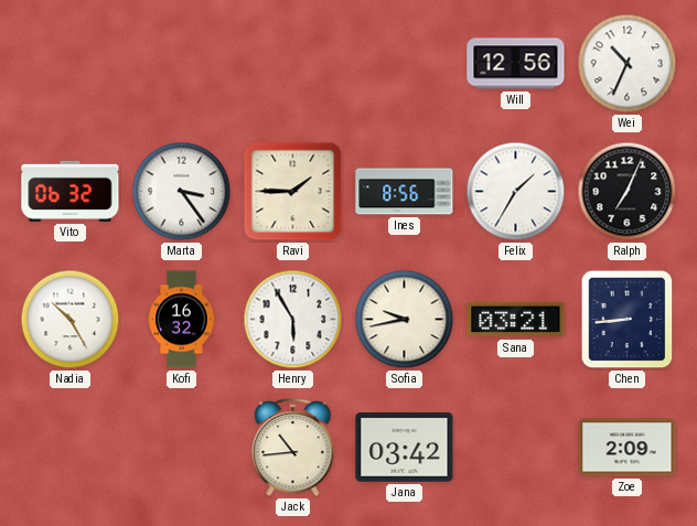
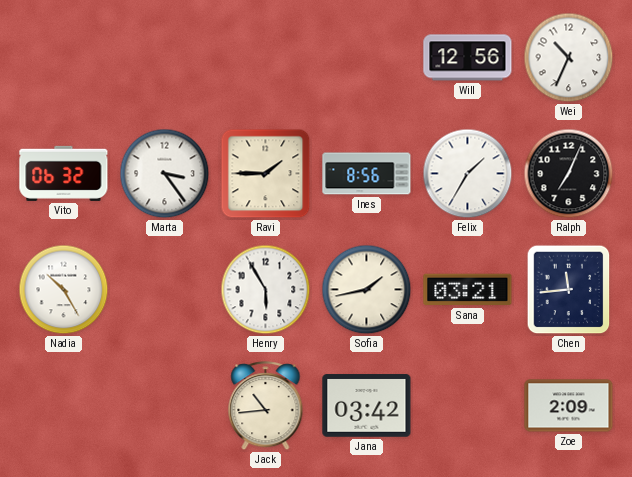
Kofi: 16:32 -> none (182, 320)
Sofia: 9:43 -> 1:43 (367, 290)
Chen: 8:44 -> 11:44 (569, 290)
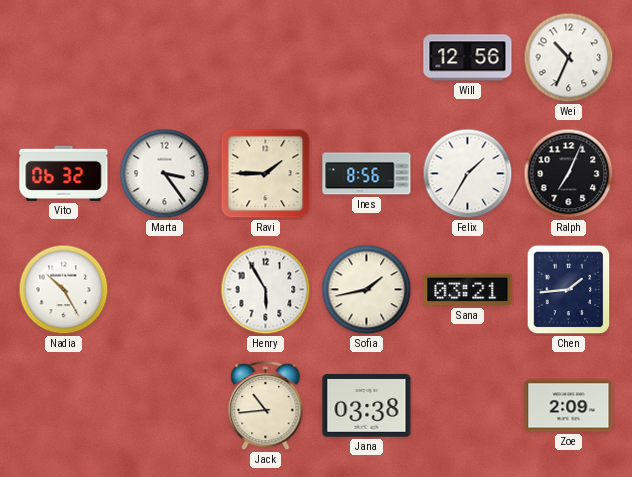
Chen: 11:44 -> 1:44 (569, 290)
Jana: 03:42 -> 03:38 (367, 406)
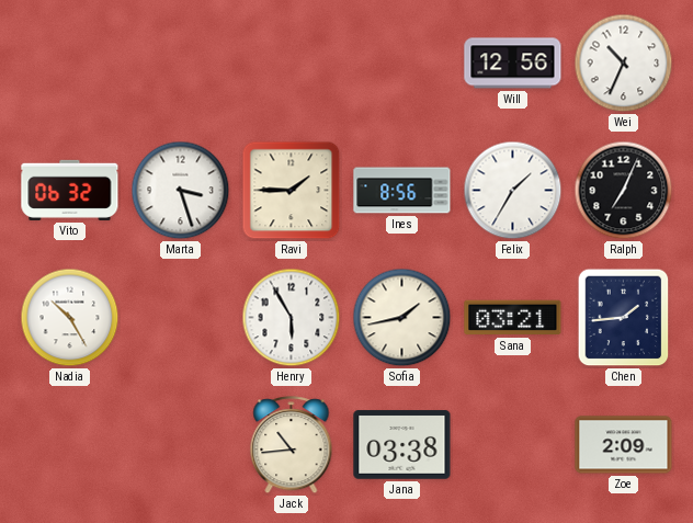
Marta: 3:24 -> 3:27 (181, 191)
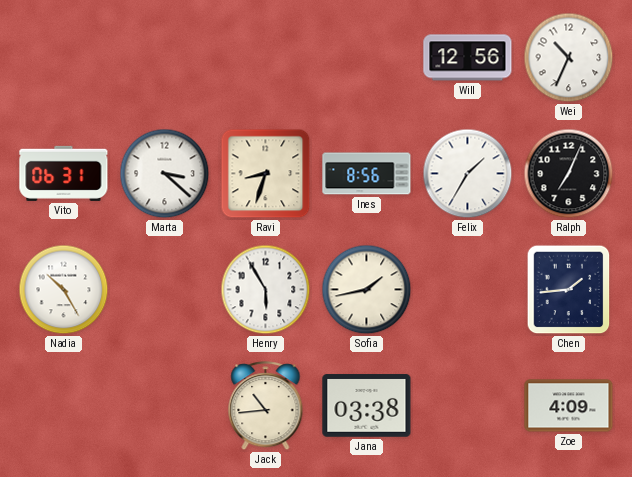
Vito: 06:32 -> 06:31 (64, 173)
Marta: 3:27 -> 3:22 (165, 174)
Ravi: 1:45 -> 8:33 (266, 174)
Sana: 03:21 -> none (513, 318)
Zoe: 2:09 -> 4:09 (569, 406)
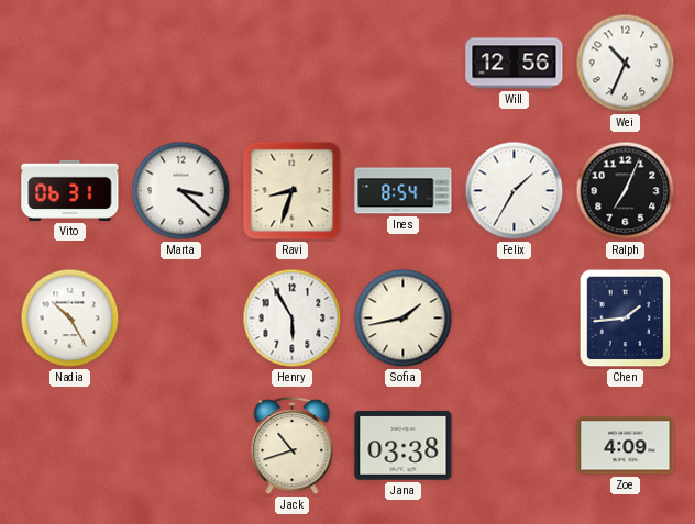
Ines: 8:56 -> 8:54 (404, 191)
Jack: 10:44 -> 10:42 (293, 446)
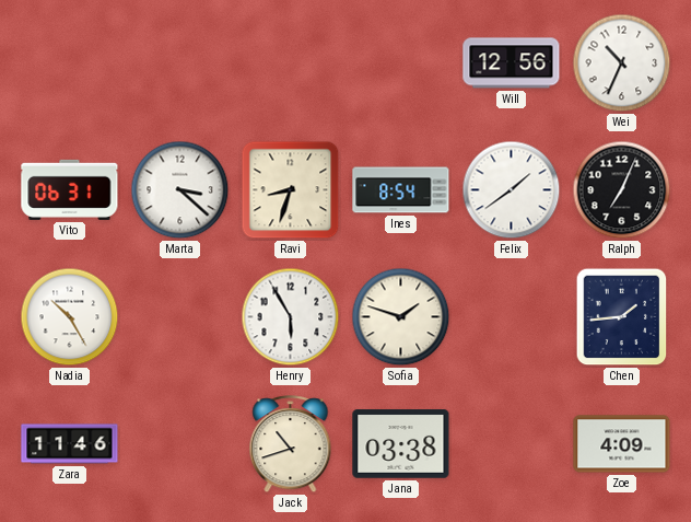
Felix: 1:35 -> 1:39 (512, 190)
Sofia: 1:43 -> 1:48 (401, 317)
Zara: none -> 11:46 (70, 444)
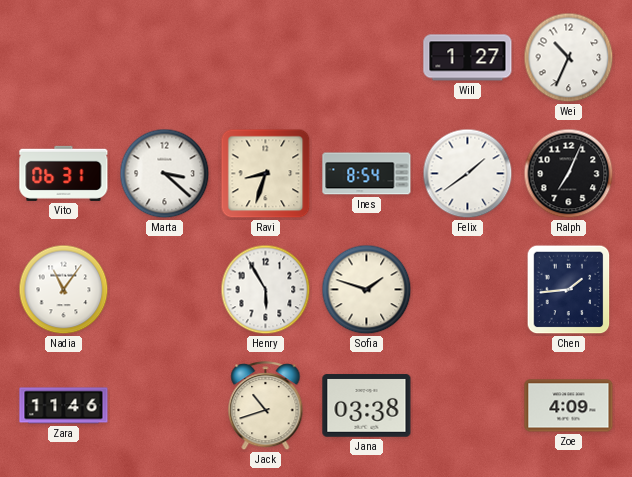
Will: 12:56 -> 1:27 (468, 58)
Nadia: 10:25 -> 11:06 (64, 290)
